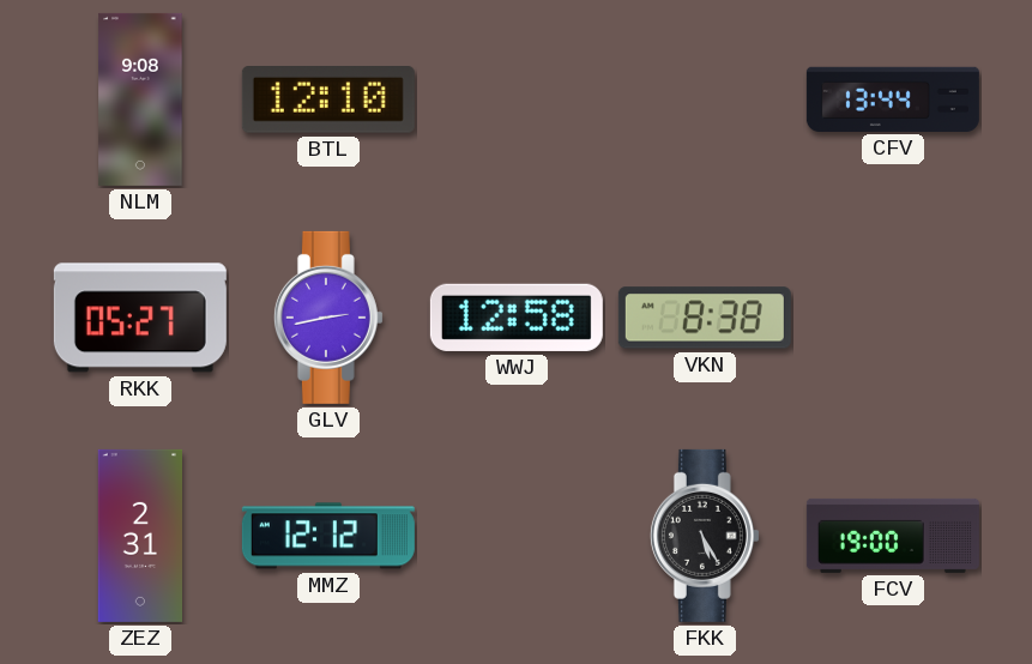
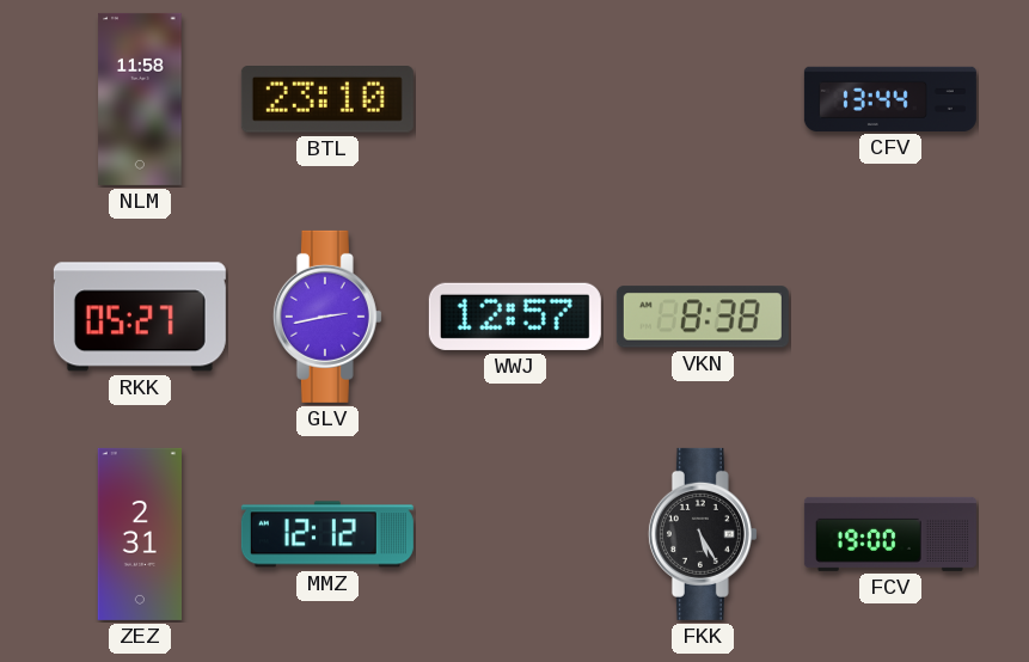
NLM: 9:08 -> 11:58 (140, 99)
BTL: 12:10 -> 23:10 (327, 100)
WWJ: 12:58 -> 12:57 (515, 317)
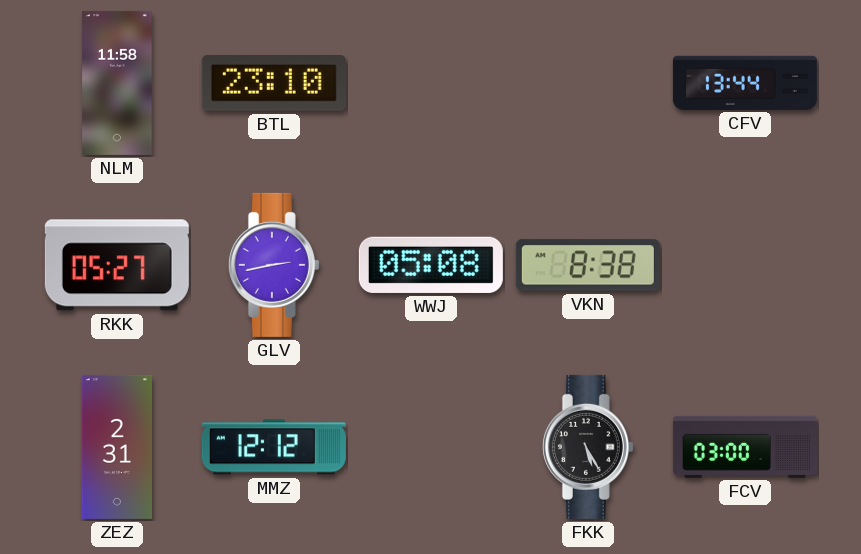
WWJ: 12:57 -> 05:08 (431, 265)
FCV: 19:00 -> 03:00 (745, 447)
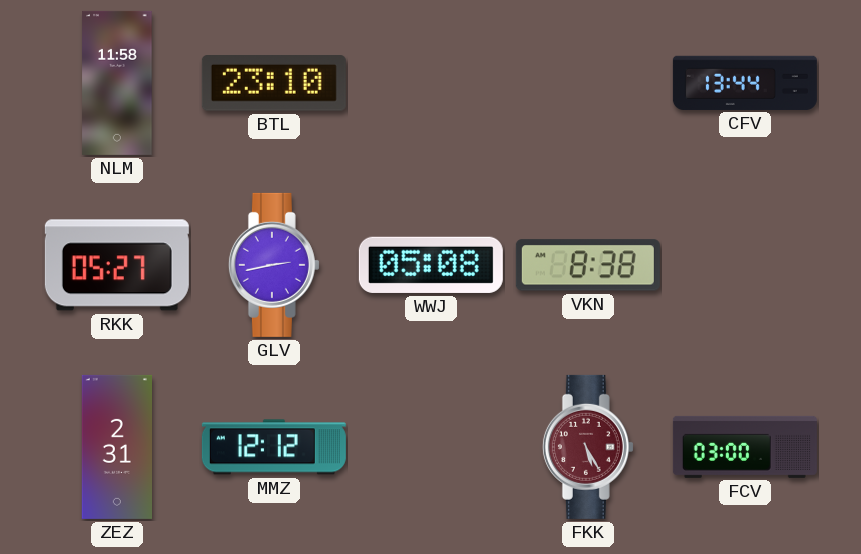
FKK dial: black -> burgundy (588, 447)
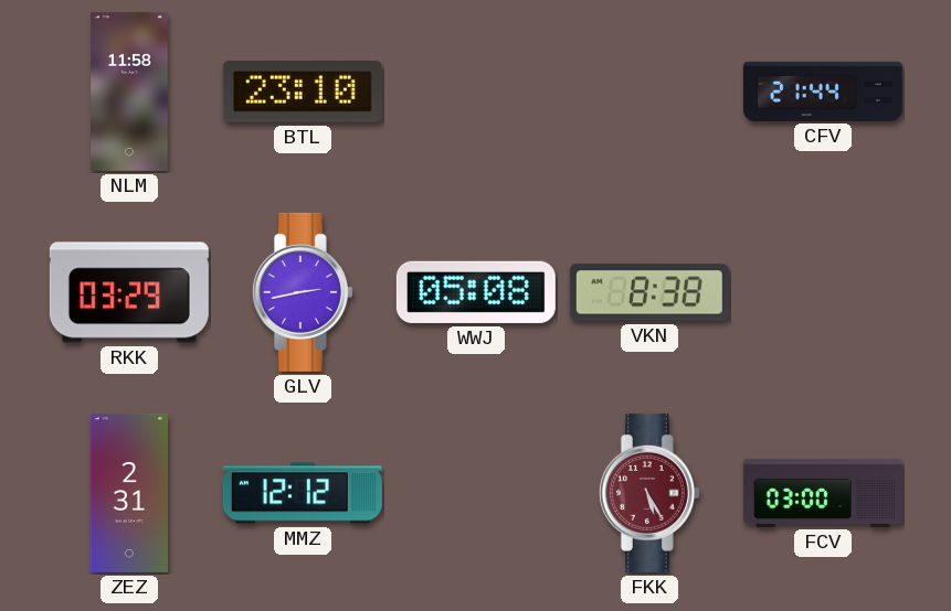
CFV: 13:44 -> 21:44 (823, 92)
RKK: 05:27 -> 03:29 (129, 292)
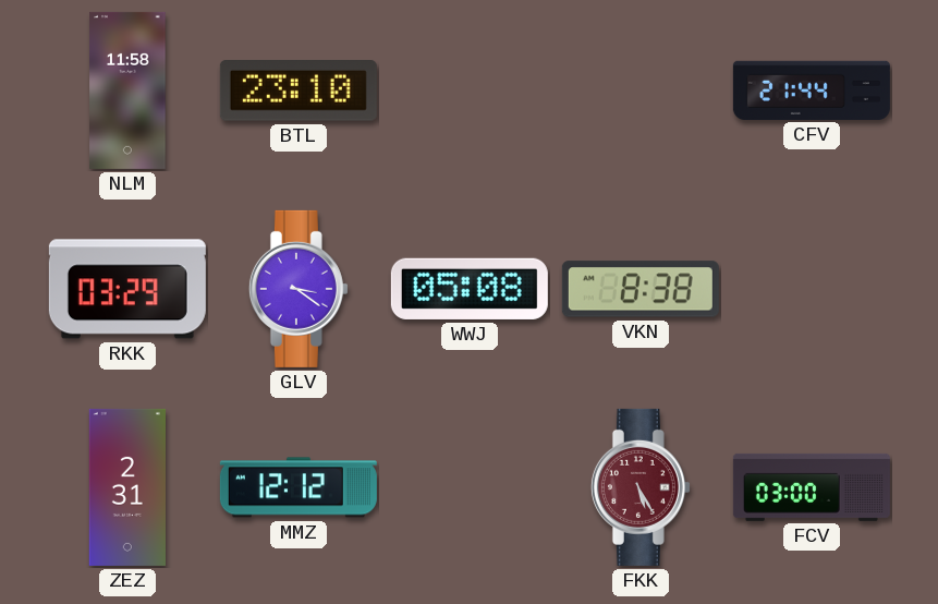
GLV: 2:43 -> 3:21 (299, 289)
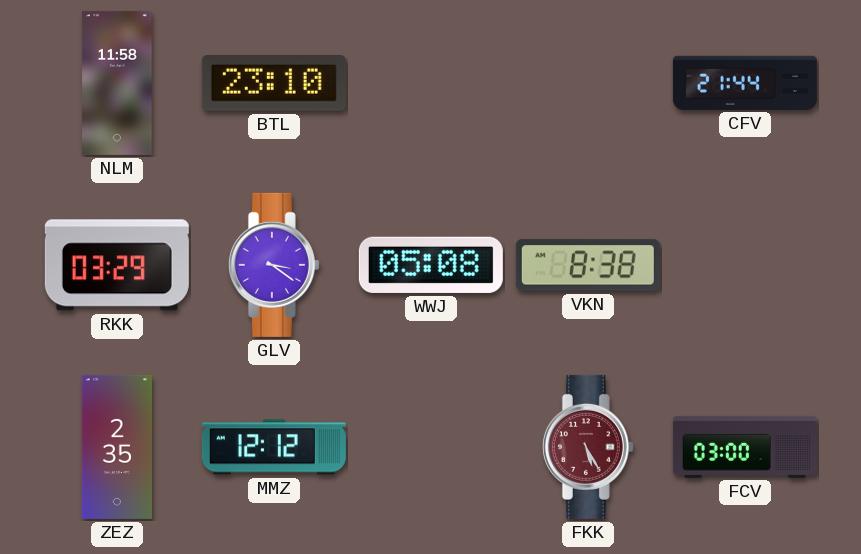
ZEZ: 2:31 -> 2:35 (116, 447)
